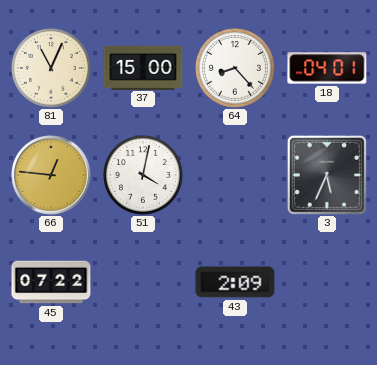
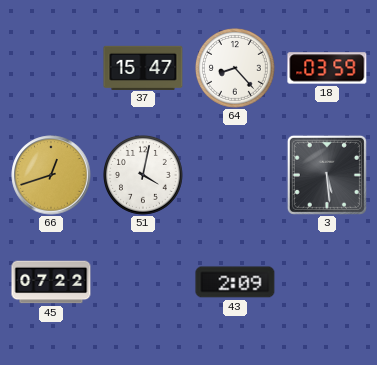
81: 11:04 -> none (52, 69)
37: 15:00 -> 15:47 (143, 67)
18: 04:01 -> 03:59 (327, 68)
66: 12:46 -> 12:42 (51, 175)
3: 5:34 -> 5:29 (327, 175)
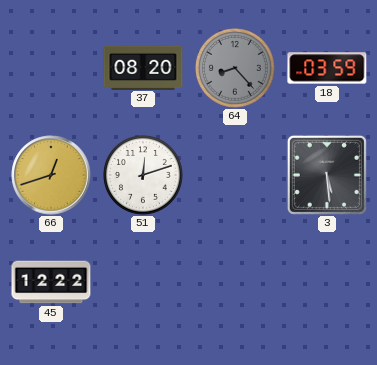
37: 15:47 -> 08:20 (143, 67)
64 dial: white -> grey (236, 69)
51: 4:02 -> 12:12 (144, 176)
45: 07:22 -> 12:22 (51, 282)
43: 2:09 -> none (235, 282)
